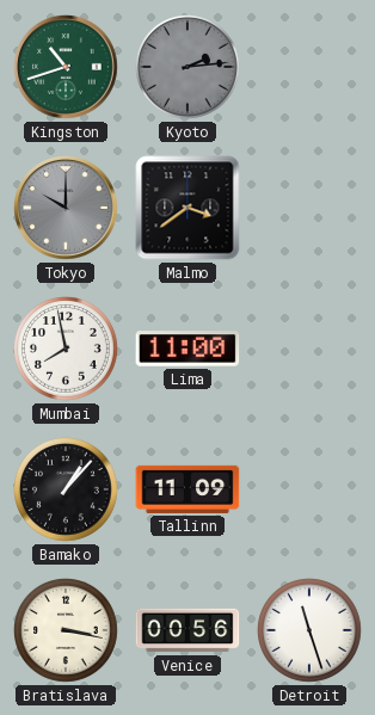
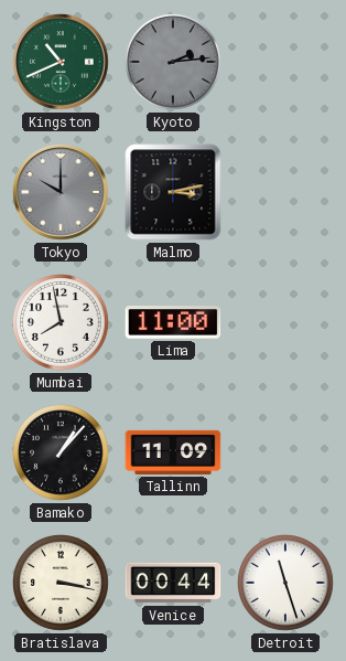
Kingston: 10:42 -> 10:41 (62, 63)
Malmo: 3:39 -> 3:13 (173, 192)
Venice: 00:56 -> 00:44 (173, 583)
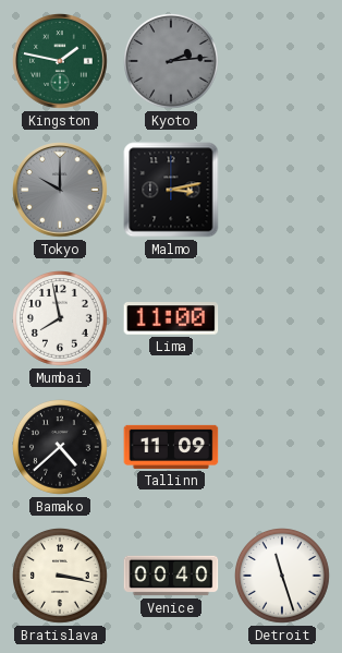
Kingston: 10:41 -> 1:47 (61, 62)
Bamako: 1:07 -> 4:38 (61, 448)
Venice: 00:44 -> 00:40 (171, 576)
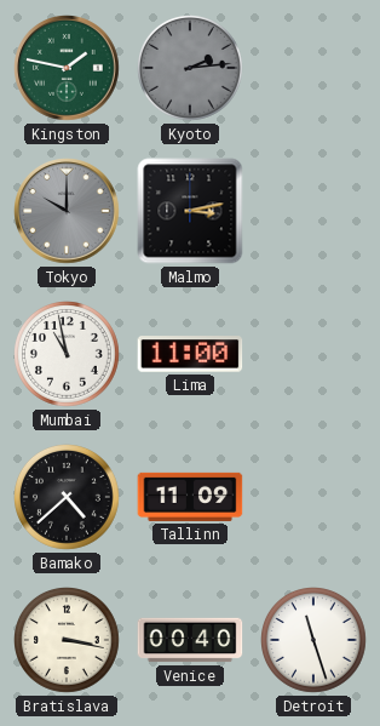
Mumbai: 7:58 -> 10:58 (68, 355)
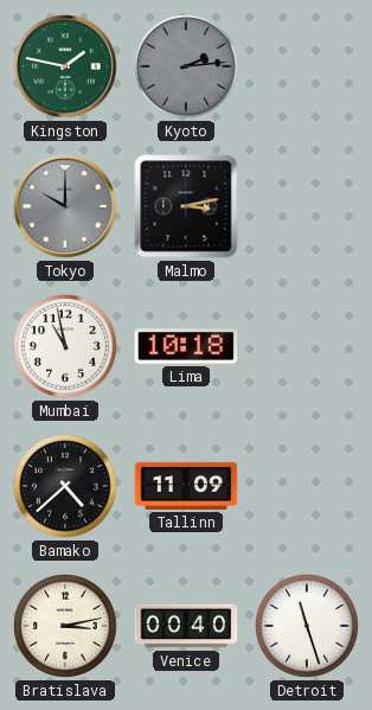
Lima: 11:00 -> 10:18 (186, 346)
Bratislava: 3:17 -> 3:13 (66, 627)
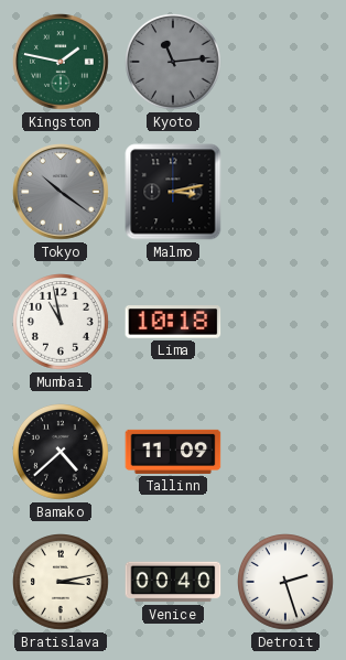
Kyoto: 2:14 -> 11:14 (174, 63)
Tokyo: 10:00 -> 10:21 (62, 193)
Detroit: 11:27 -> 2:27 (286, 583)
